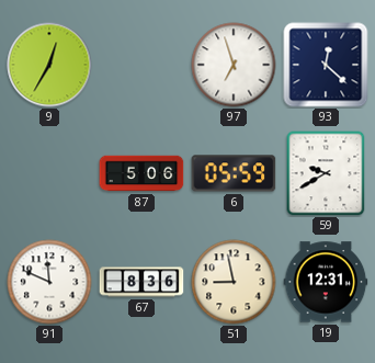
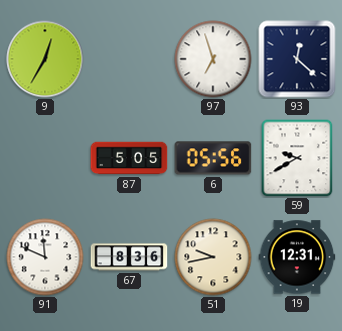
87: 5:06 -> 5:05 (129, 158)
6: 05:59 -> 05:56 (213, 158)
51: 8:58 -> 9:43 (213, 257)
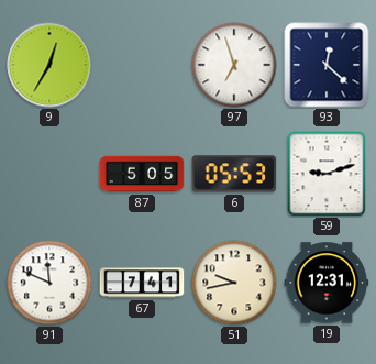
6: 05:56 -> 05:53 (234, 174)
59: 9:40 -> 9:12 (327, 174)
67: 8:36 -> 7:41 (142, 283)
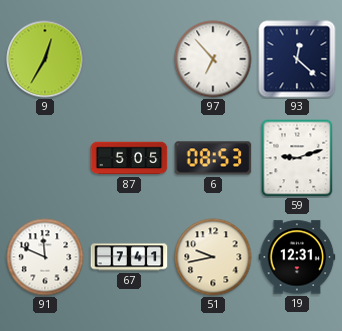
97: 6:57 -> 6:53 (213, 59)
6: 05:53 -> 08:53 (213, 158)
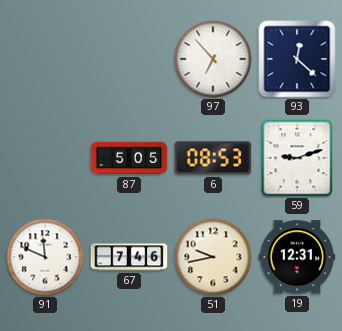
9: 12:35 -> none (45, 59)
67: 7:41 -> 7:46 (129, 257)
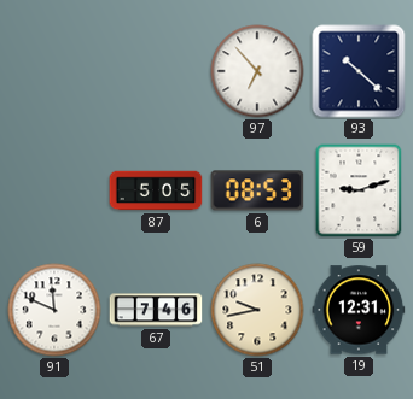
93: 12:22 -> 10:22 (359, 71)
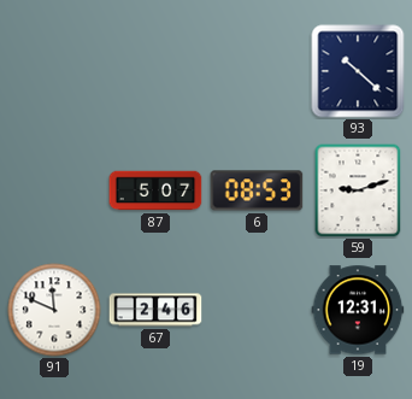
97: 6:53 -> none (257, 71)
87: 5:05 -> 5:07 (155, 190)
67: 7:46 -> 2:46 (155, 310)
51: 9:43 -> none (257, 310)
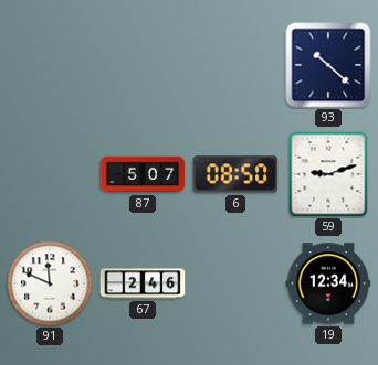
6: 08:53 -> 08:50 (235, 174)
19: 12:31 -> 12:34 (328, 283)
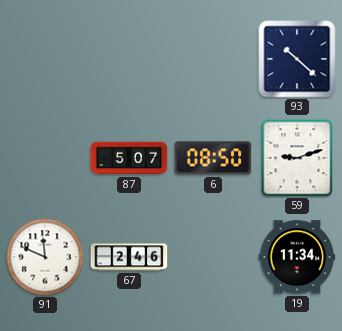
19: 12:34 -> 11:34 (297, 257)
